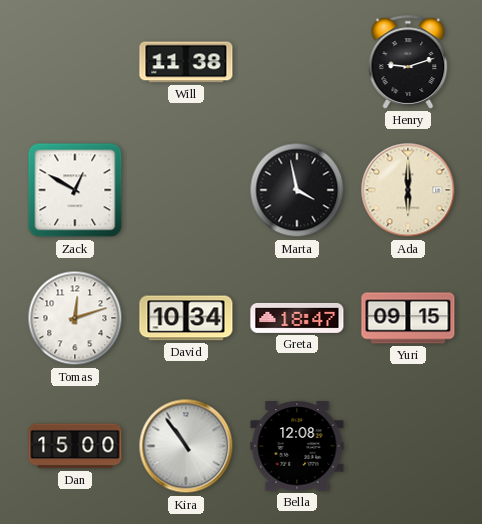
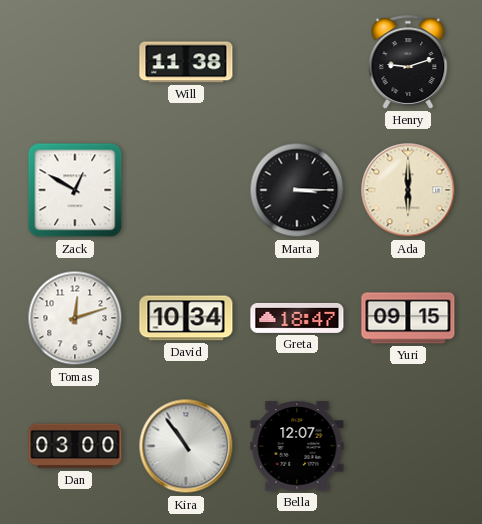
Marta: 3:58 -> 3:15 (297, 190)
Dan: 15:00 -> 03:00 (75, 446)
Bella: 12:08 -> 12:07 (297, 446)
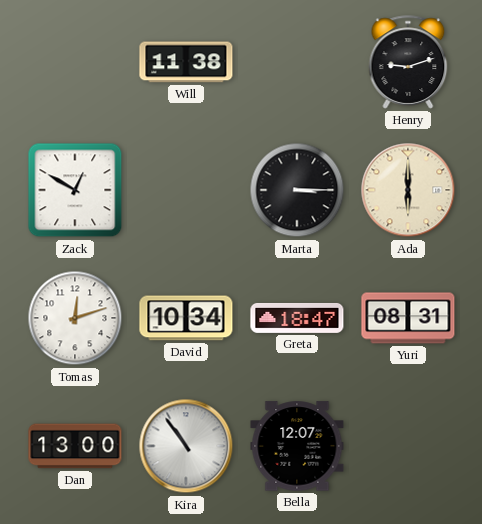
Yuri: 09:15 -> 08:31 (408, 318)
Dan: 03:00 -> 13:00 (75, 446)
